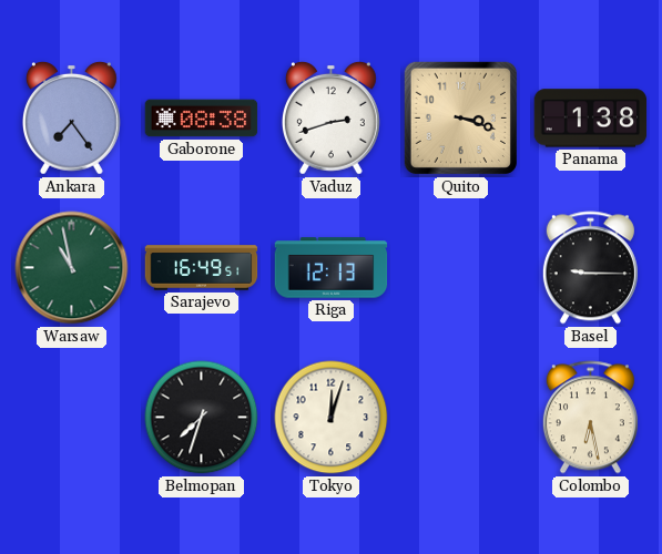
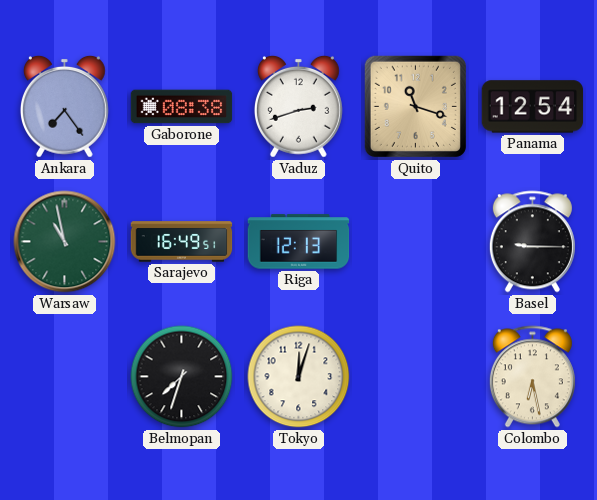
Quito: 3:18 -> 11:18 (415, 106)
Panama: 1:38 -> 12:54 (533, 107)
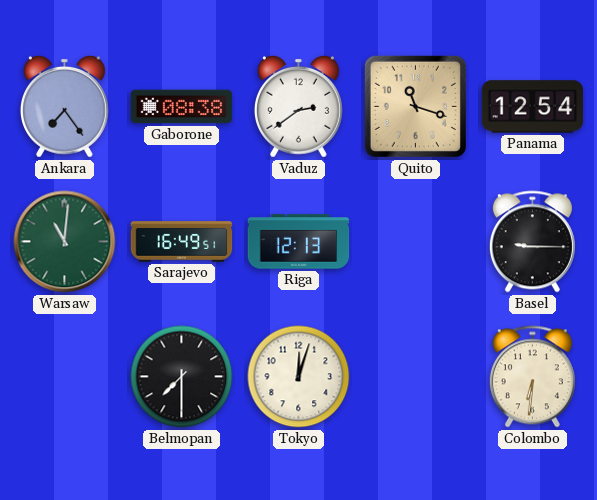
Vaduz: 2:42 -> 2:39 (298, 106)
Warsaw: 10:58 -> 11:01 (65, 242)
Belmopan: 7:33 -> 7:30 (182, 377)
Colombo: 6:28 -> 6:31 (532, 377)
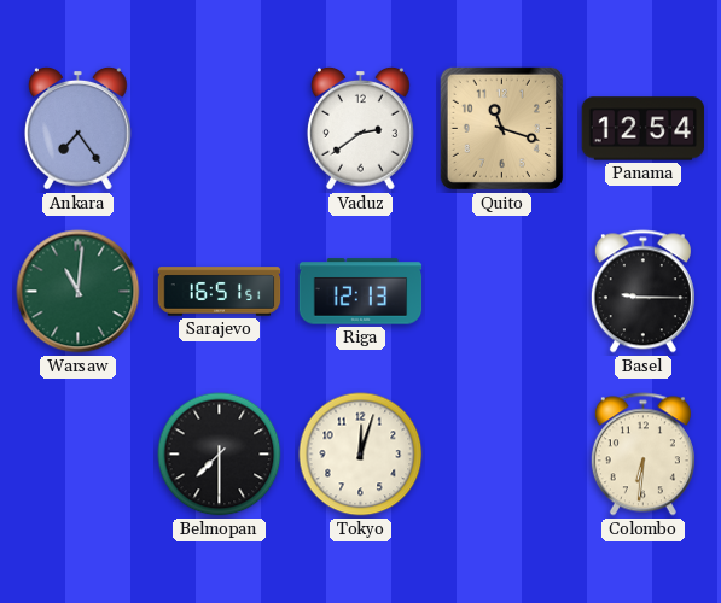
Gaborone: 08:38 -> none (182, 107)
Sarajevo: 16:49 -> 16:51 (220, 292)
